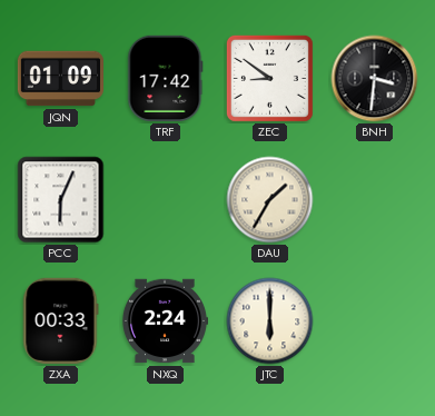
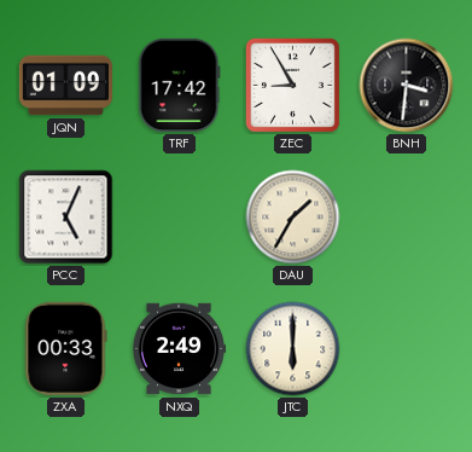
ZEC: 8:51 -> 8:55 (292, 85)
PCC: 6:04 -> 5:04 (66, 218)
NXQ: 2:24 -> 2:49 (177, 349)
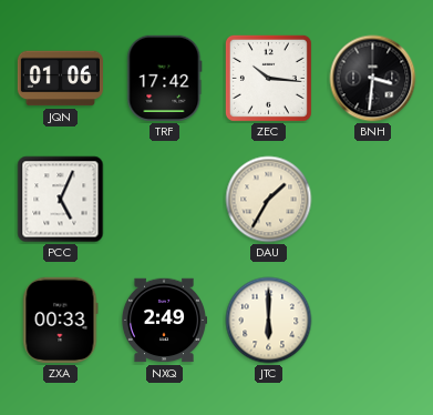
JQN: 01:09 -> 01:06 (60, 79)
ZEC: 8:55 -> 10:16 (268, 78)
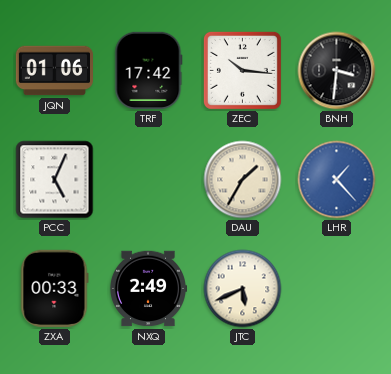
LHR: none -> 1:23 (337, 180)
JTC: 6:00 -> 5:41 (243, 289)
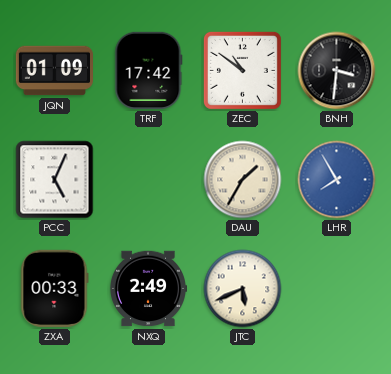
JQN: 01:06 -> 01:09 (54, 71)
ZEC: 10:16 -> 10:51 (242, 70)
LHR: 1:23 -> 7:55 (337, 180)
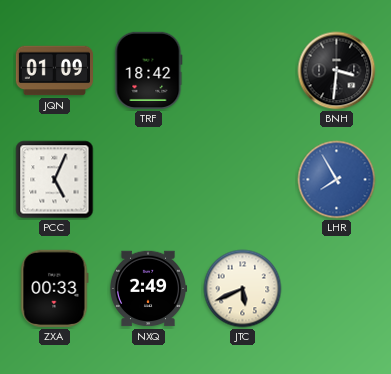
TRF: 17:42 -> 18:42 (149, 70)
ZEC: 10:51 -> none (242, 70)
DAU: 1:35 -> none (243, 180)
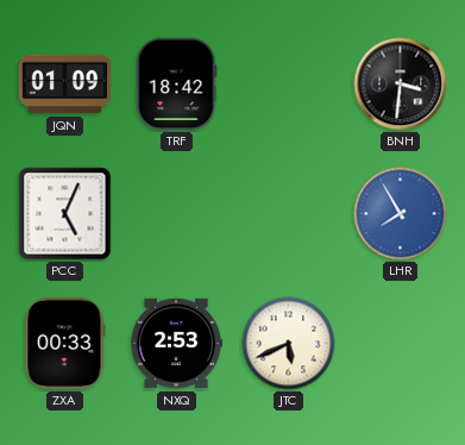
NXQ: 2:49 -> 2:53 (175, 344)
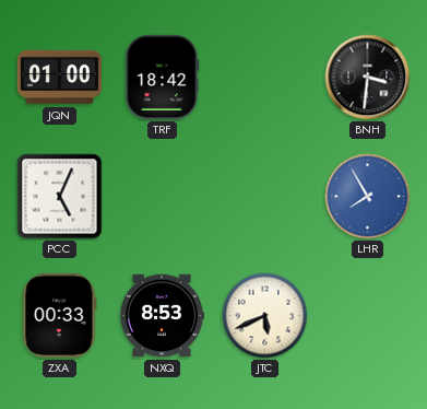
JQN: 01:09 -> 01:00 (59, 78)
NXQ: 2:53 -> 8:53 (161, 316)
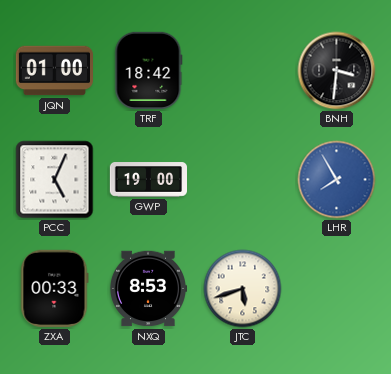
GWP: none -> 19:00 (148, 180)
JTC: 5:41 -> 5:42 (243, 289)
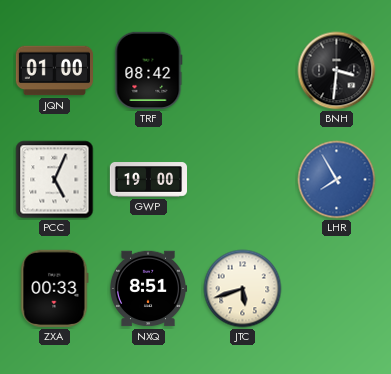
TRF: 18:42 -> 08:42 (149, 70)
NXQ: 8:53 -> 8:51 (147, 289)
